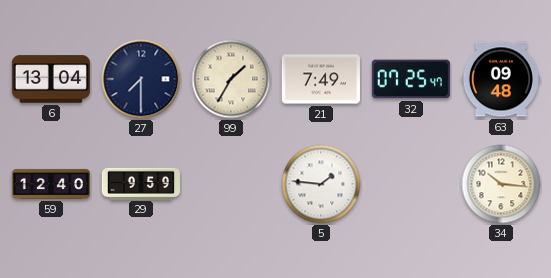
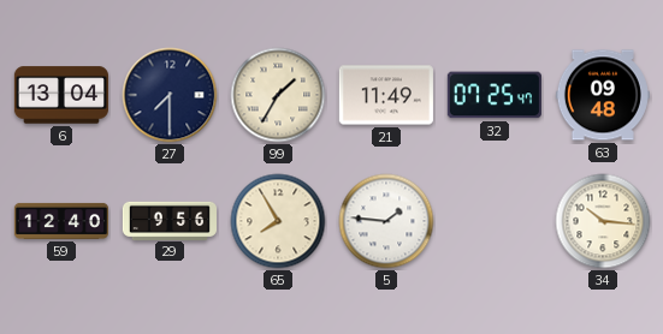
21: 7:49 -> 11:49 (386, 95)
29: 9:59 -> 9:56 (168, 220)
65: none -> 7:55 (278, 221)
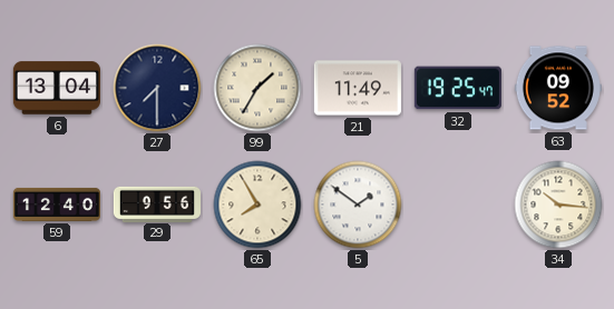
32: 07:25 -> 19:25 (458, 88)
63: 09:48 -> 09:52 (558, 88)
5: 1:46 -> 1:51 (358, 205)
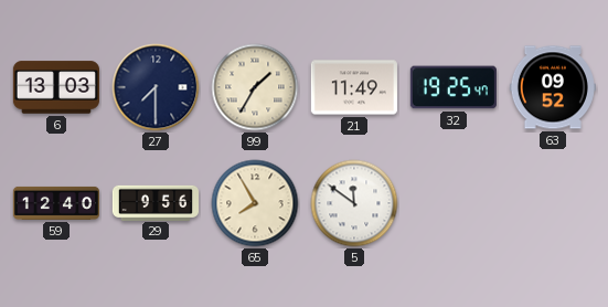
6: 13:04 -> 13:03 (56, 87)
5: 1:51 -> 11:51 (354, 203)
34: 10:16 -> none (558, 205)
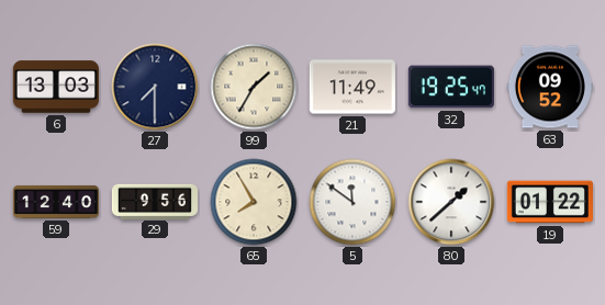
80: none -> 1:38 (451, 202)
19: none -> 01:22 (550, 202)
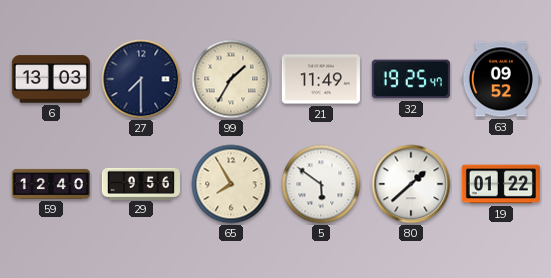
5: 11:51 -> 5:51 (321, 184)
